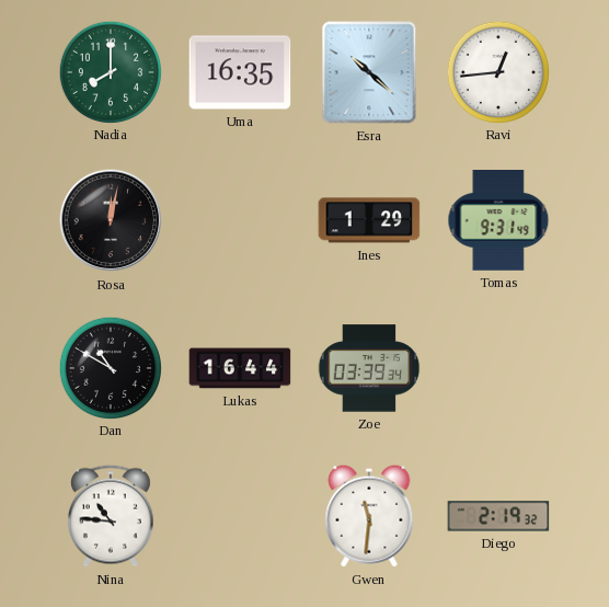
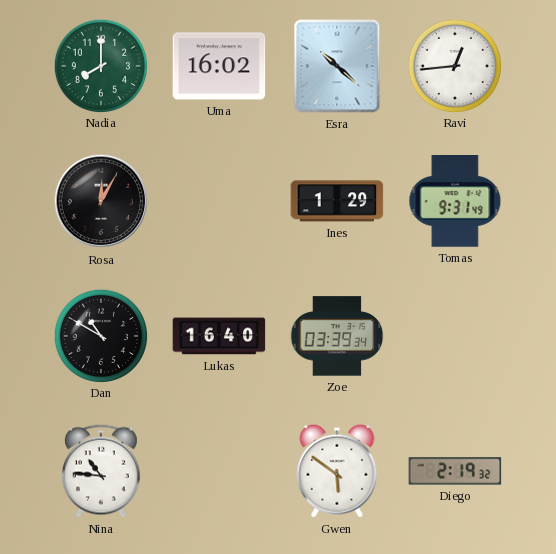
Uma: 16:35 -> 16:02 (219, 66)
Rosa: 12:02 -> 12:05 (101, 201)
Lukas: 16:44 -> 16:40 (219, 336)
Gwen: 11:31 -> 5:51 (337, 471)
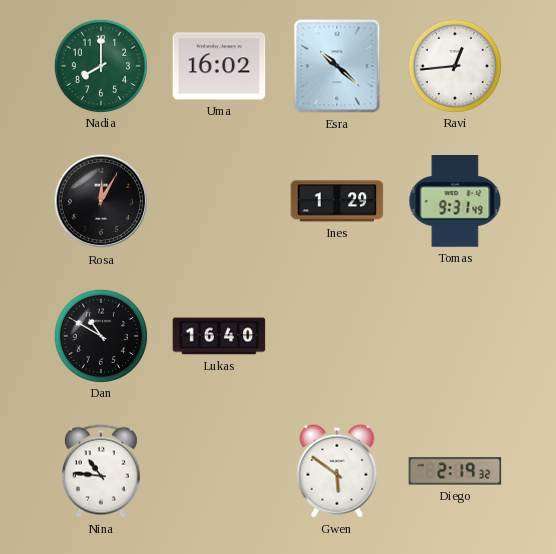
Zoe: 03:39 -> none (337, 336)
